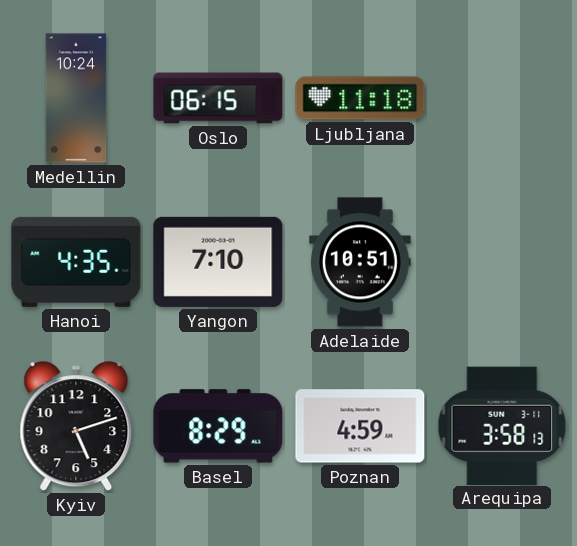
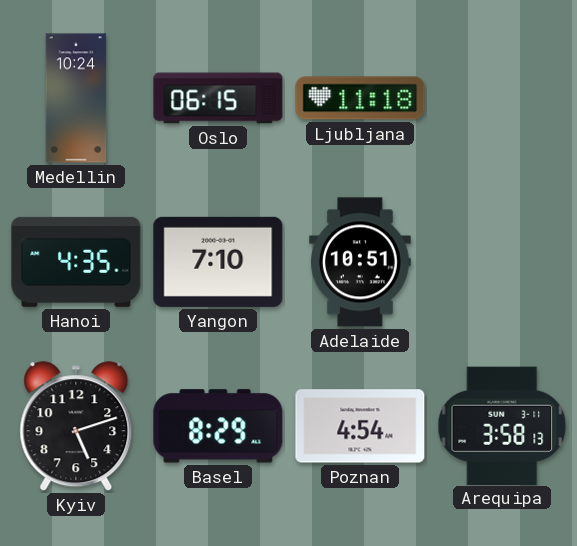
Poznan: 4:59 -> 4:54 (360, 426)
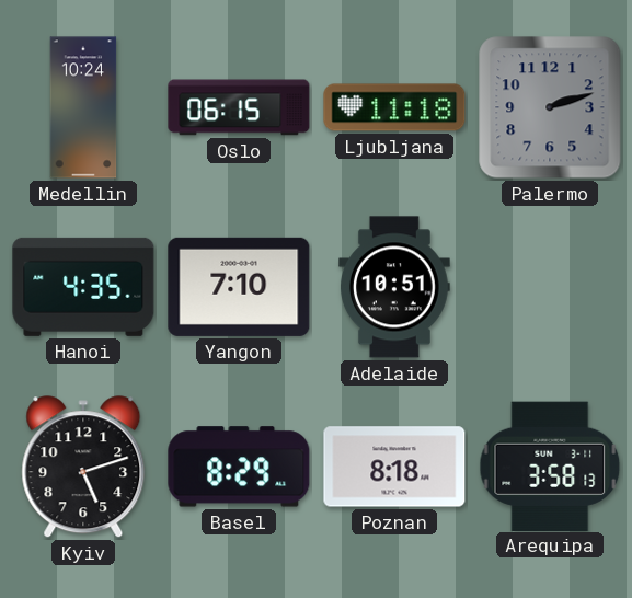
Palermo: none -> 2:12 (550, 107)
Poznan: 4:54 -> 8:18 (394, 467)
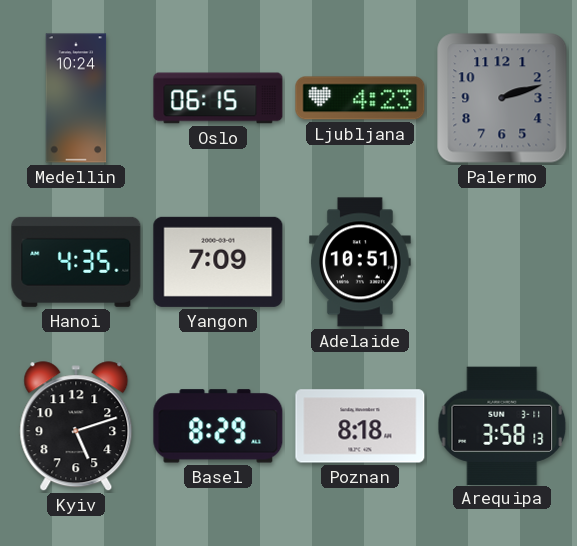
Ljubljana: 11:18 -> 4:23 (360, 98)
Yangon: 7:10 -> 7:09 (218, 262)
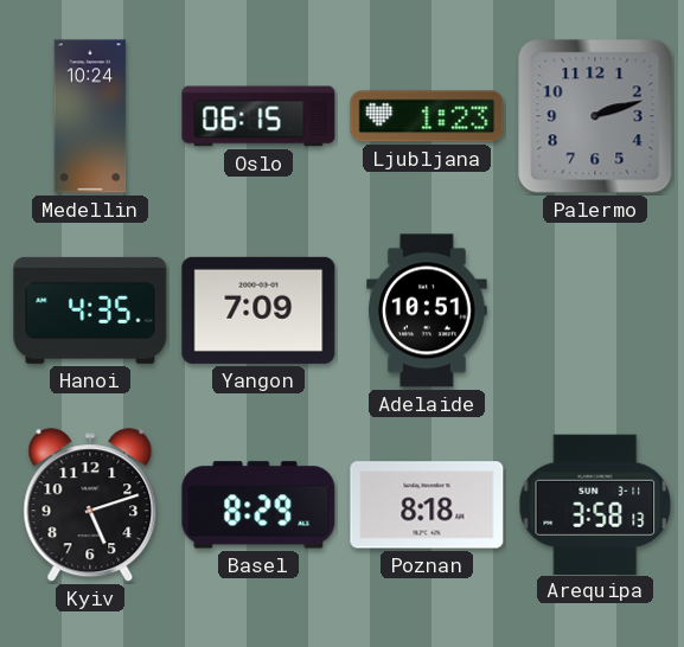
Ljubljana: 4:23 -> 1:23 (427, 116)
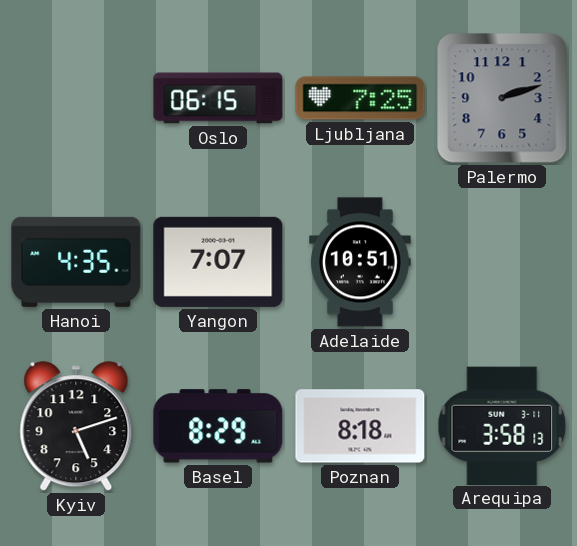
Medellin: 10:24 -> none (90, 116)
Ljubljana: 1:23 -> 7:25 (360, 98)
Yangon: 7:09 -> 7:07 (218, 262)
